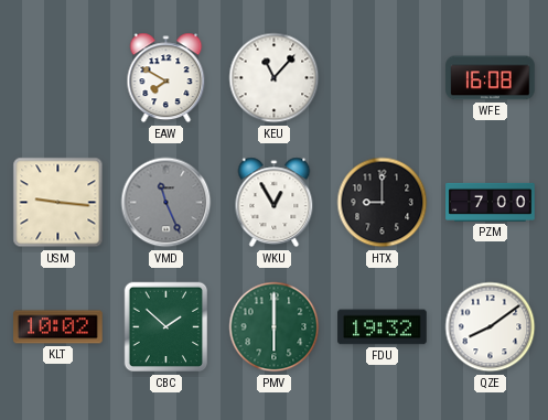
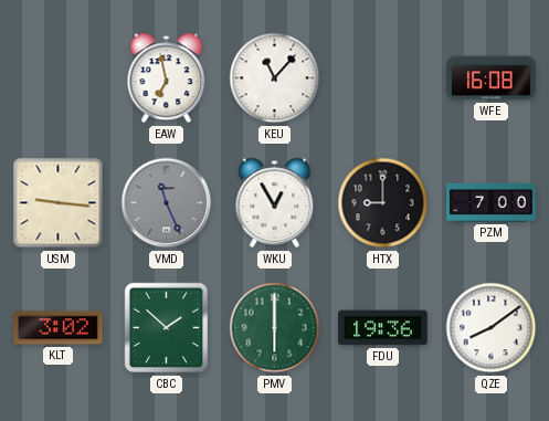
EAW: 7:50 -> 6:58 (167, 78)
KLT: 10:02 -> 3:02 (59, 328)
FDU: 19:32 -> 19:36 (383, 328)
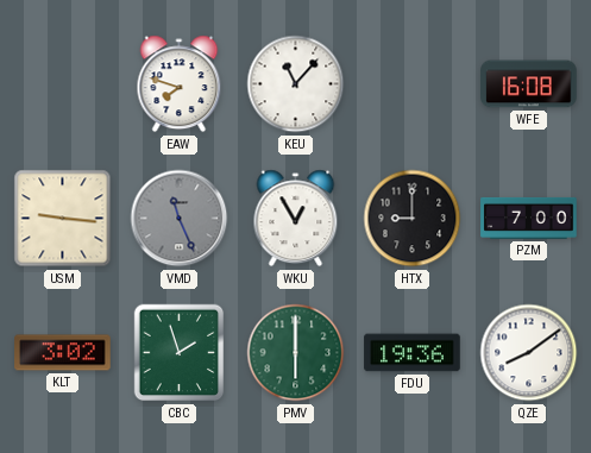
EAW: 6:58 -> 7:48 (180, 84)
CBC: 1:52 -> 1:57 (180, 353)
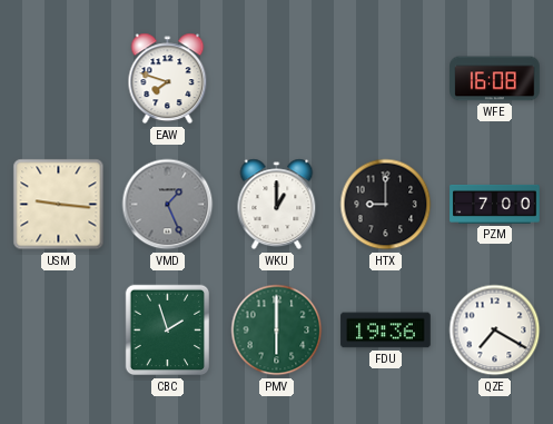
KEU: 11:07 -> none (296, 84)
VMD: 11:26 -> 1:26 (168, 205)
WKU: 12:55 -> 1:00 (277, 205)
KLT: 3:02 -> none (63, 353)
QZE: 8:09 -> 7:20 (495, 331)
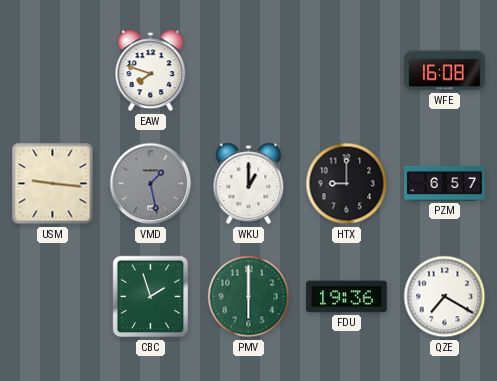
VMD: 1:26 -> 1:28 (151, 184)
PZM: 7:00 -> 6:57 (445, 183)
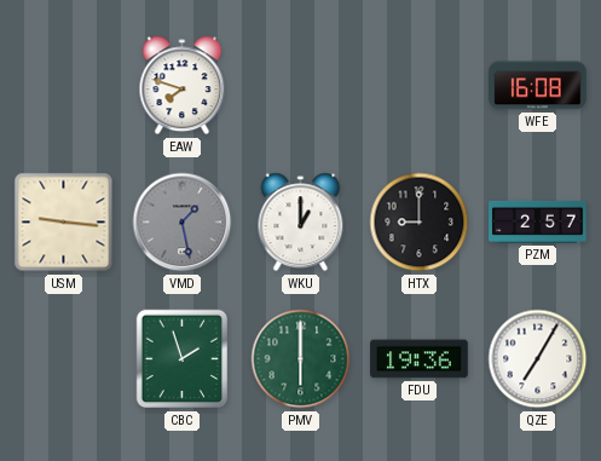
PZM: 6:57 -> 2:57 (538, 221)
QZE: 7:20 -> 7:05 (538, 359)
